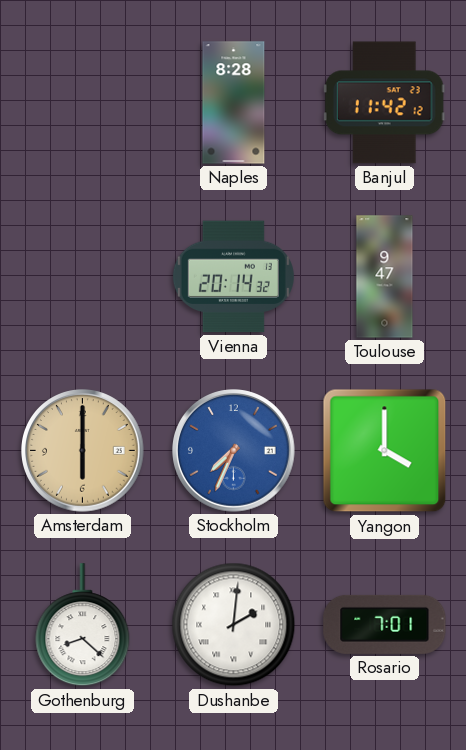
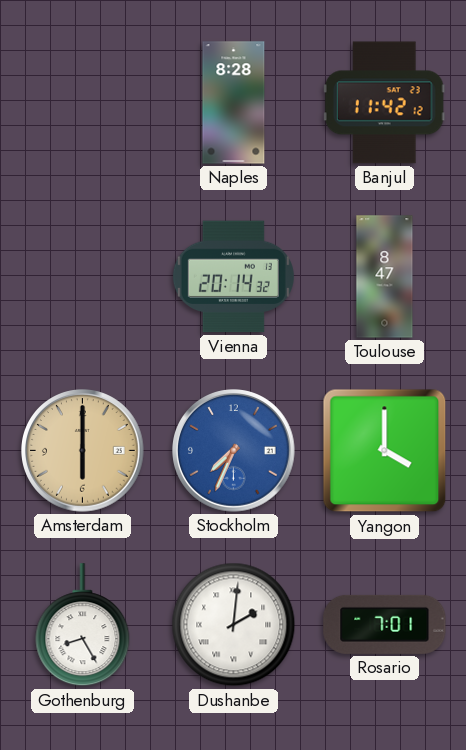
Toulouse: 9:47 -> 8:47 (385, 277)
Gothenburg: 8:22 -> 8:25 (83, 625)
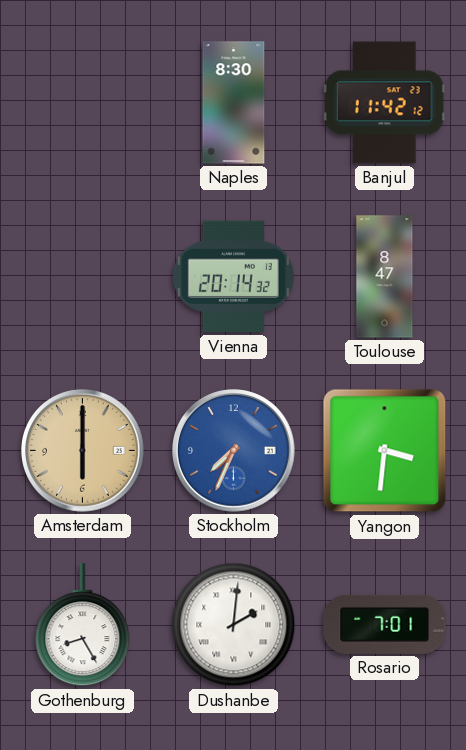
Naples: 8:28 -> 8:30 (234, 103)
Yangon: 4:00 -> 3:31 (385, 451)
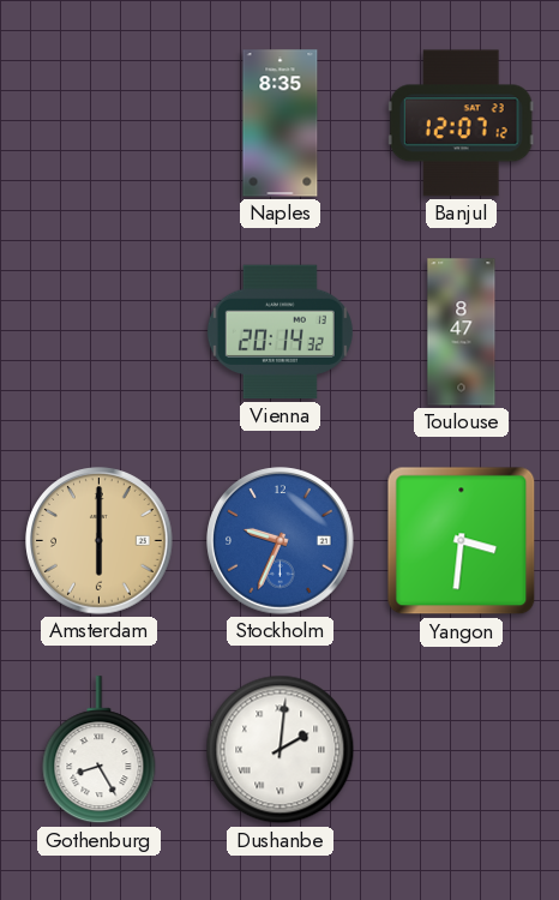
Naples: 8:30 -> 8:35 (281, 124)
Banjul: 11:42 -> 12:07 (461, 124)
Stockholm: 7:34 -> 9:34 (281, 541)
Rosario: 7:01 -> none (385, 624)
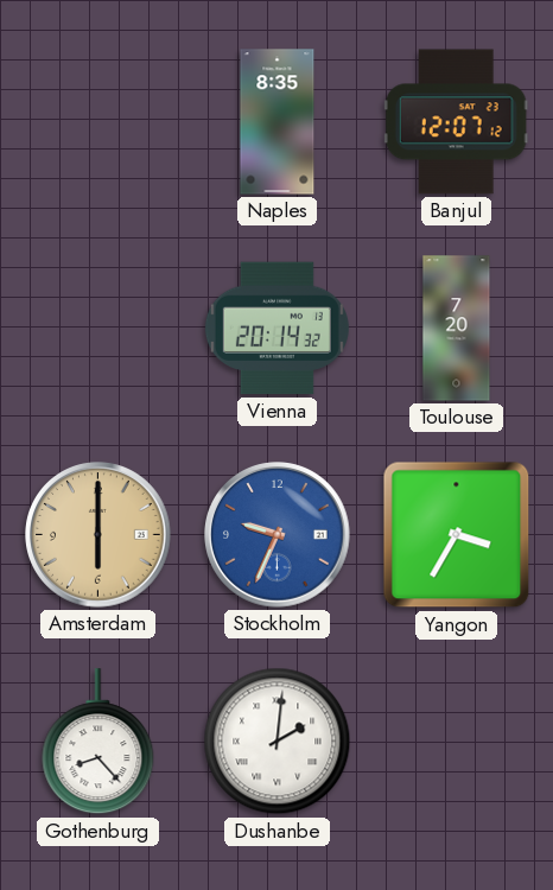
Toulouse: 8:47 -> 7:20 (457, 329)
Yangon: 3:31 -> 3:35 (457, 535)
Gothenburg: 8:25 -> 8:23 (98, 742)
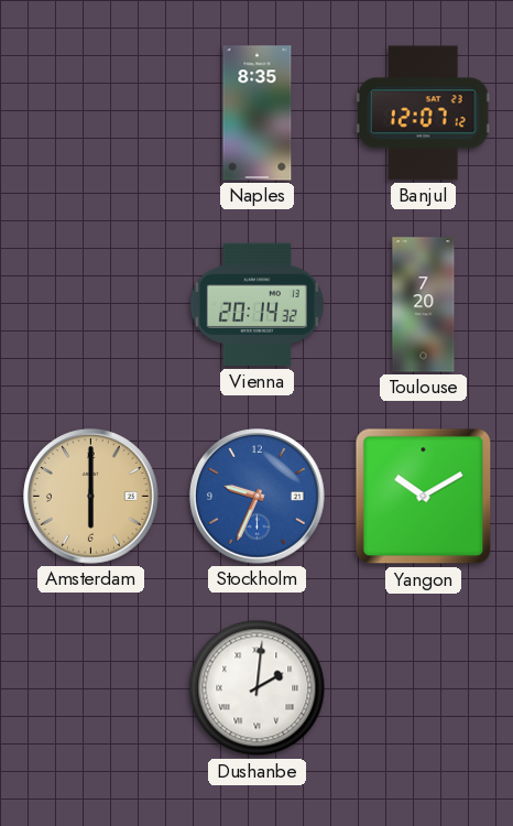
Yangon: 3:35 -> 10:10 (424, 497)
Gothenburg: 8:23 -> none (98, 742)
